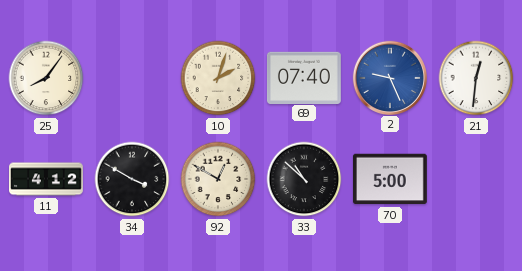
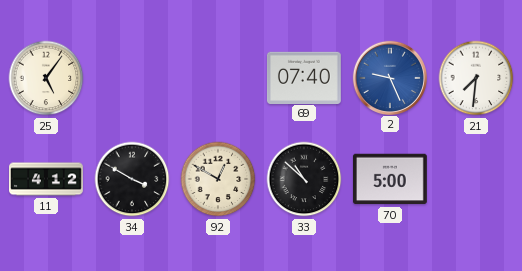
25: 8:06 -> 5:06 (46, 78)
10: 2:03 -> none (218, 78)
21: 12:31 -> 7:31 (476, 78)
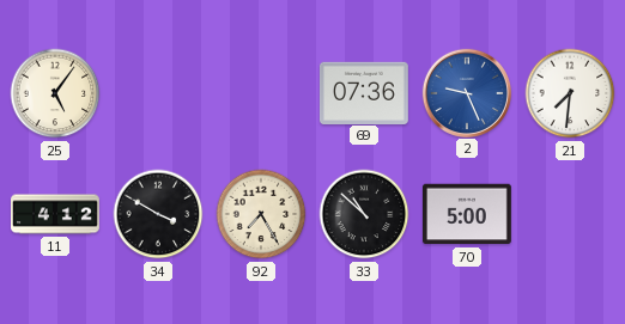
69: 07:40 -> 07:36 (364, 92)
92: 12:50 -> 7:25 (261, 214)
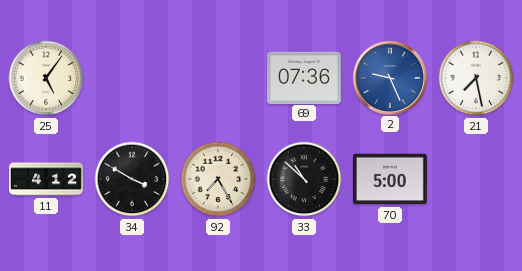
21: 7:31 -> 7:28 (476, 78)
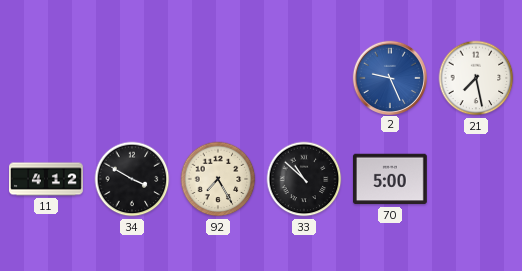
25: 5:06 -> none (46, 78)
69: 07:36 -> none (304, 77)
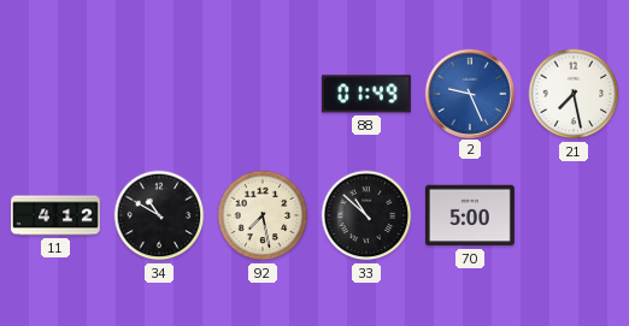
88: none -> 01:49 (366, 94)
34: 3:50 -> 10:50 (159, 215)
92: 7:25 -> 7:28 (263, 215)
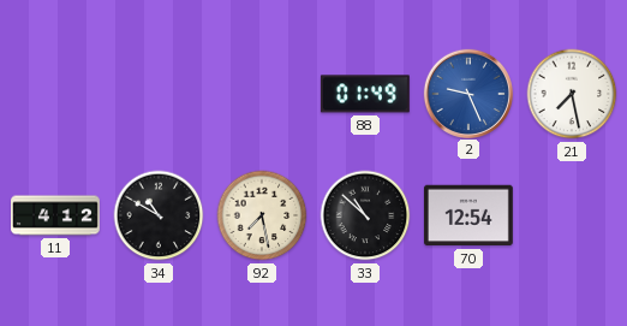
70: 5:00 -> 12:54 (468, 215)
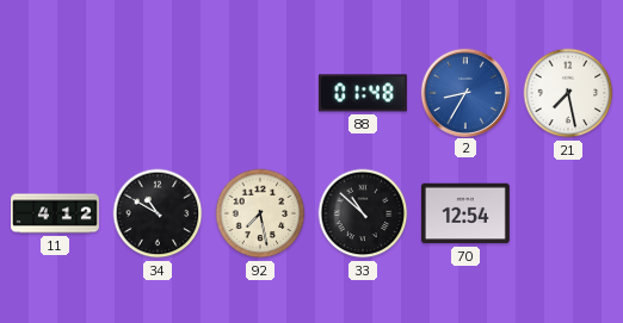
88: 01:49 -> 01:48 (363, 93)
2: 9:26 -> 8:35 (464, 92)
